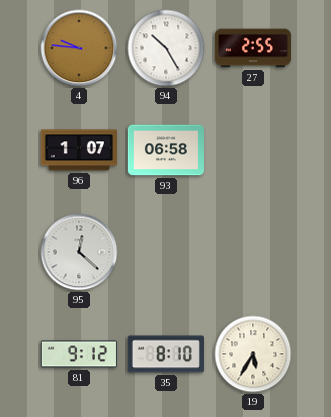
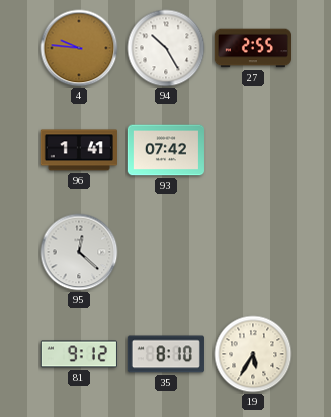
96: 1:07 -> 1:41 (79, 150)
93: 06:58 -> 07:42 (166, 150)
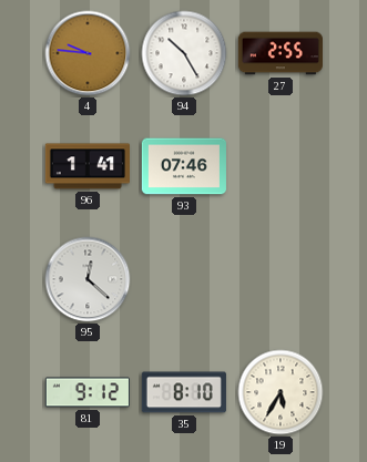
93: 07:42 -> 07:46 (184, 166)
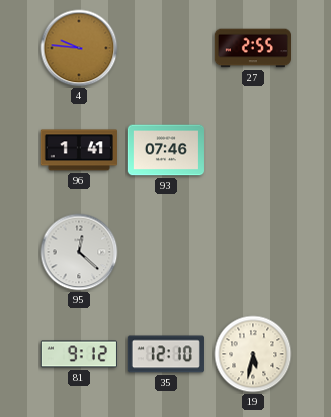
94: 10:25 -> none (184, 53)
35: 8:10 -> 12:10 (166, 354)
19: 5:35 -> 5:32 (253, 354)
